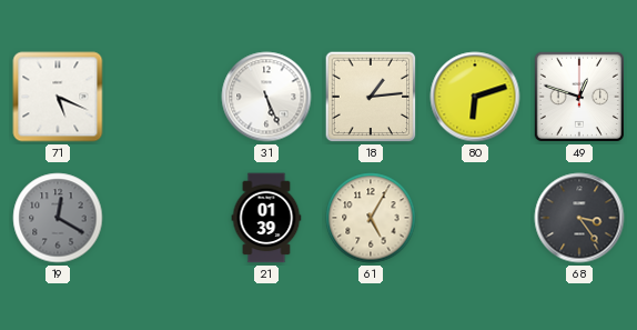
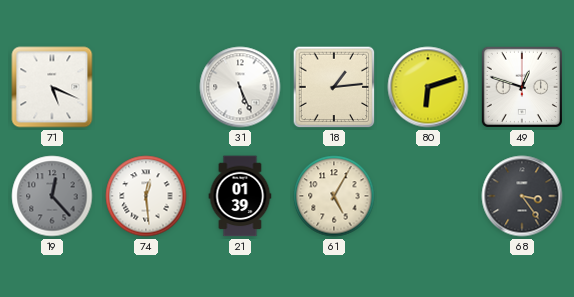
19: 12:20 -> 12:23 (52, 196)
74: none -> 12:29 (146, 196)
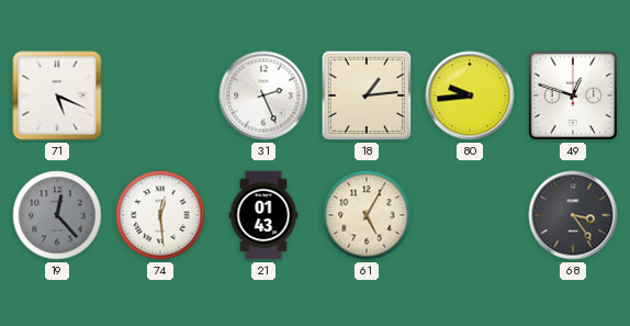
31: 5:26 -> 2:26 (263, 95)
80: 6:12 -> 9:44 (470, 95)
21: 01:39 -> 01:43 (263, 215)
